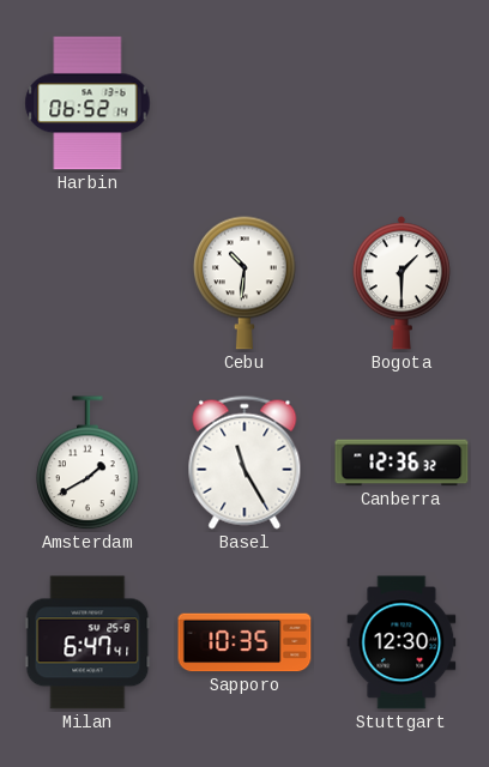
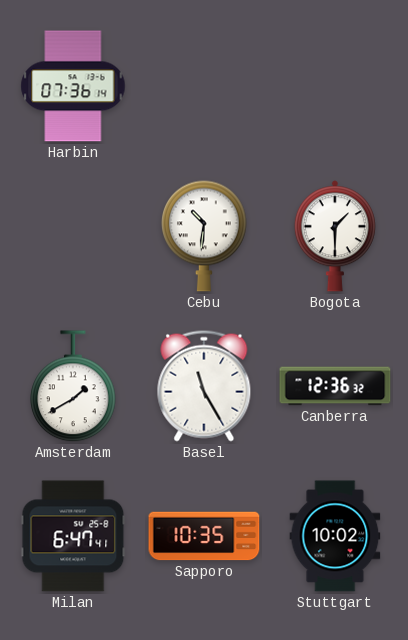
Harbin: 06:52 -> 07:36 (73, 86)
Stuttgart: 12:30 -> 10:02 (335, 536)
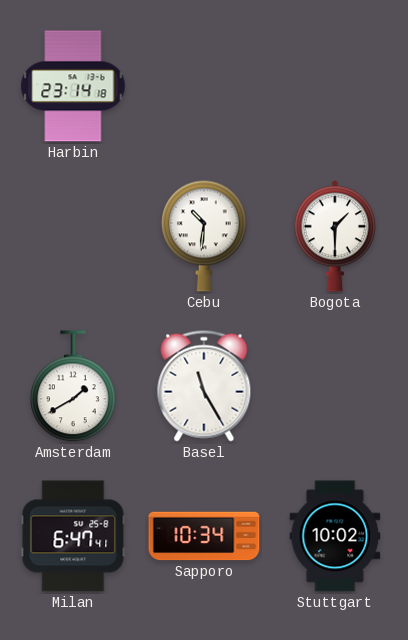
Harbin: 07:36 -> 23:14 (73, 86)
Canberra: 12:36 -> none (335, 386)
Sapporo: 10:35 -> 10:34 (204, 536)
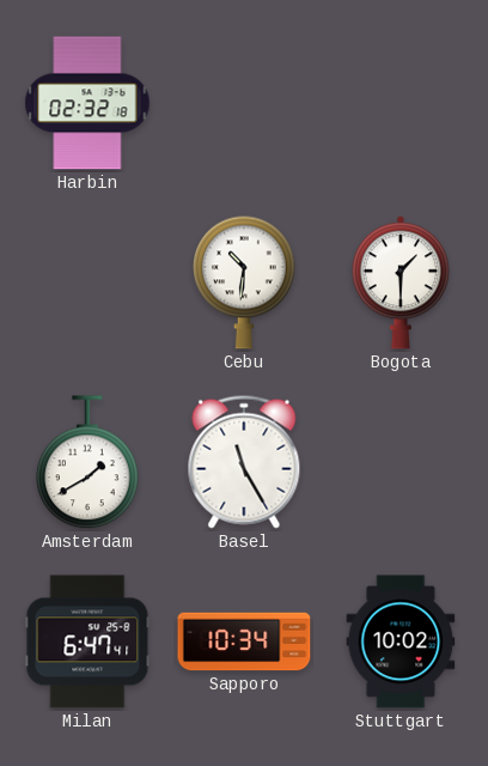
Harbin: 23:14 -> 02:32 (87, 103)
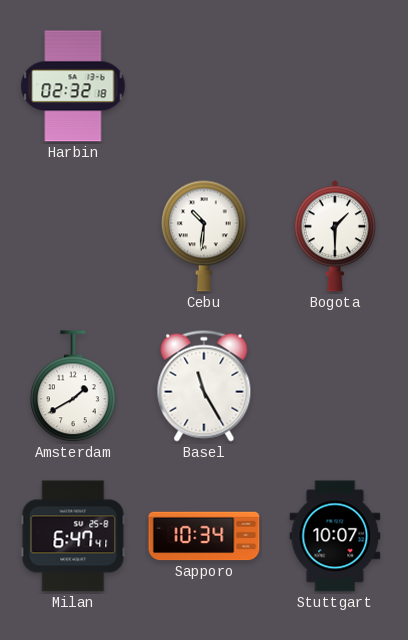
Stuttgart: 10:02 -> 10:07 (335, 536)
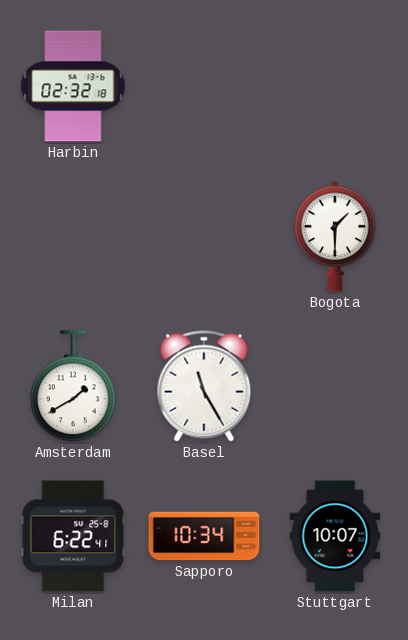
Cebu: 10:31 -> none (204, 236)
Milan: 6:47 -> 6:22 (73, 536)
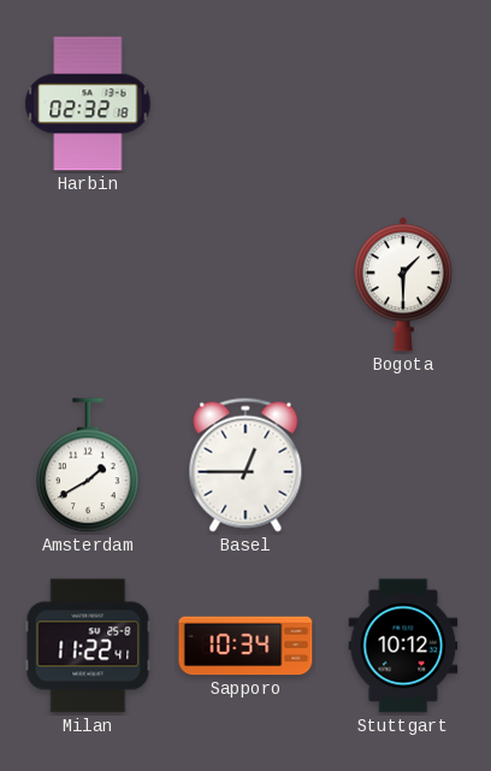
Basel: 11:25 -> 12:45 (245, 465)
Milan: 6:22 -> 11:22 (88, 646)
Stuttgart: 10:07 -> 10:12 (403, 646)
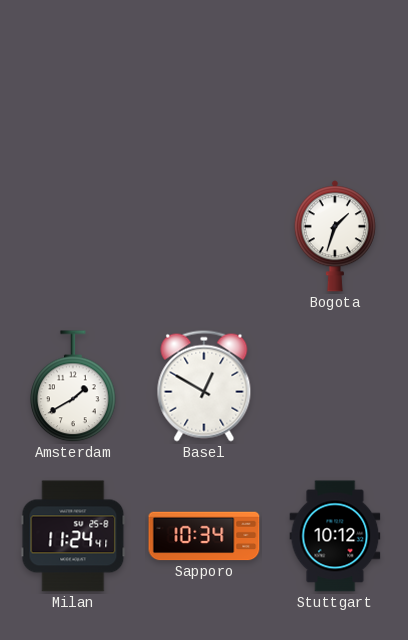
Harbin: 02:32 -> none (88, 104)
Bogota: 1:30 -> 1:33 (335, 236)
Basel: 12:45 -> 12:50 (204, 386)
Milan: 11:22 -> 11:24 (73, 536)
